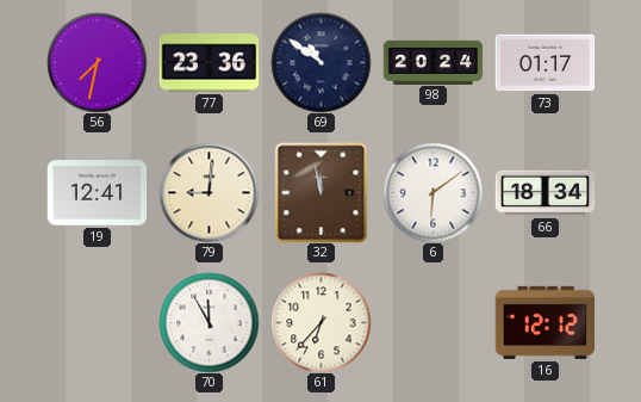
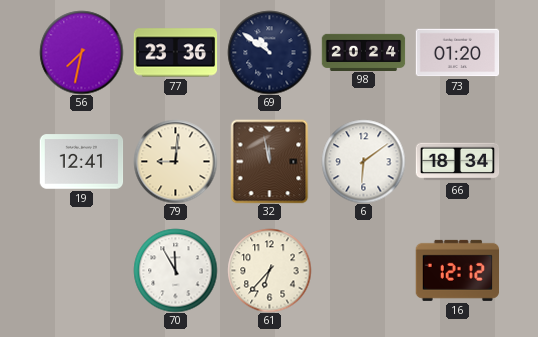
73: 01:17 -> 01:20 (457, 53)
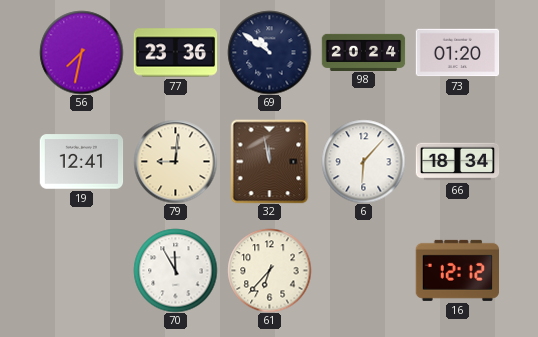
6: 6:09 -> 6:07 (363, 161)
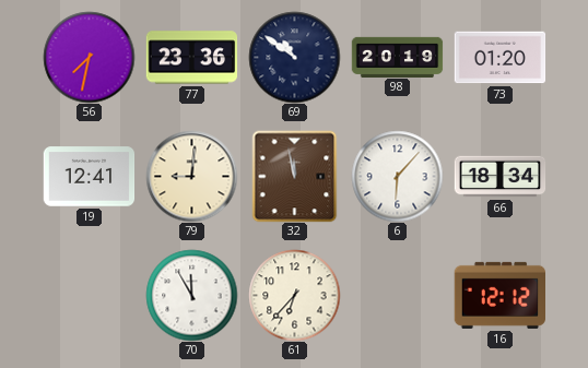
98: 20:24 -> 20:19 (397, 57)
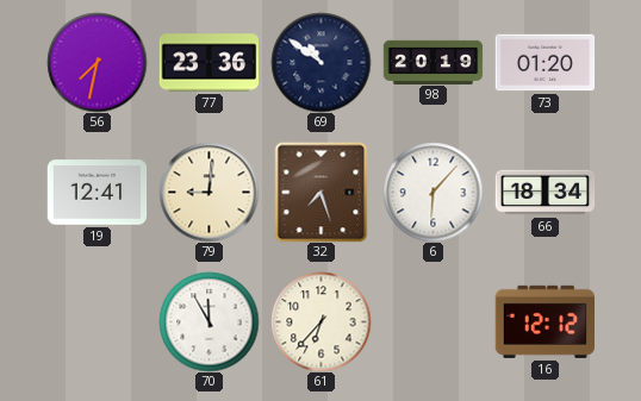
32: 11:58 -> 7:27 (322, 192)
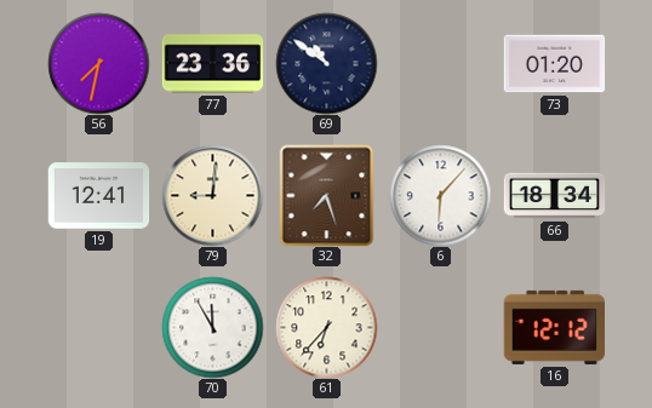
98: 20:19 -> none (432, 62)
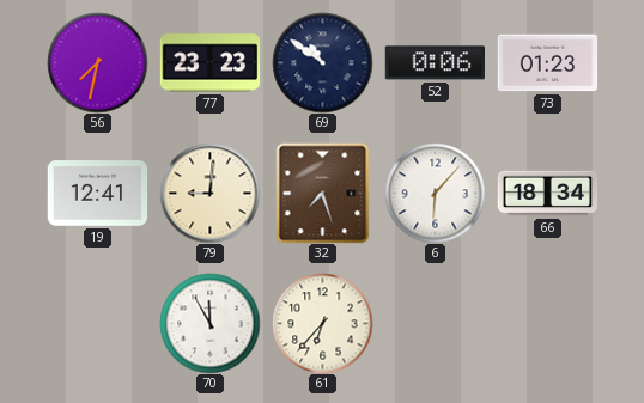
77: 23:36 -> 23:23 (209, 63)
52: none -> 0:06 (435, 63)
73: 01:20 -> 01:23 (547, 63)
16: 12:12 -> none (554, 327)
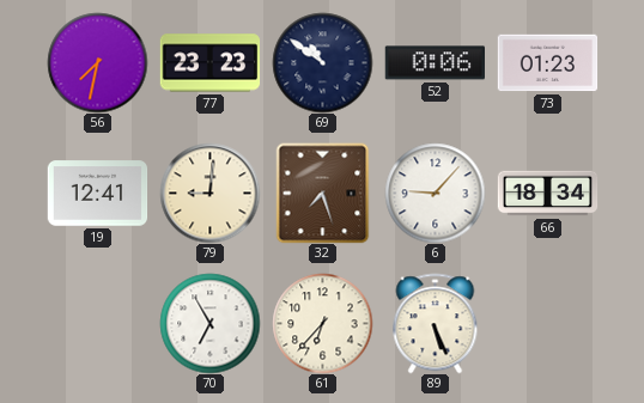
6: 6:07 -> 9:07 (435, 193)
70: 11:55 -> 6:55 (209, 323)
89: none -> 5:26 (436, 323)
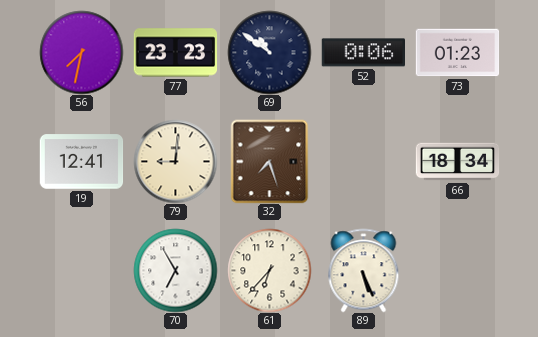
6: 9:07 -> none (435, 193)
